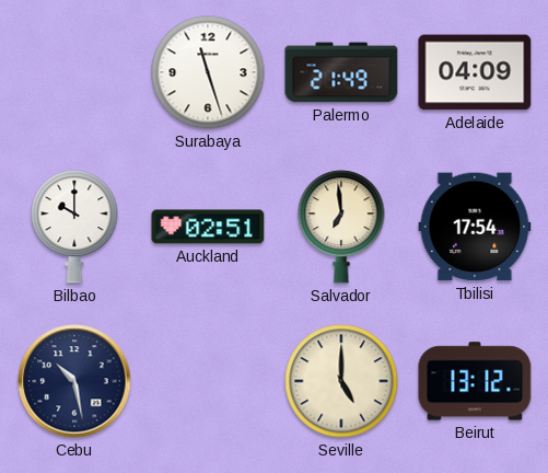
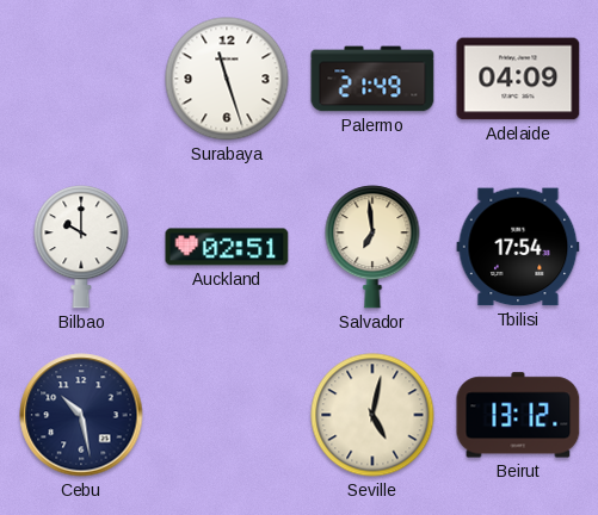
Seville: 5:00 -> 5:02 (372, 415)
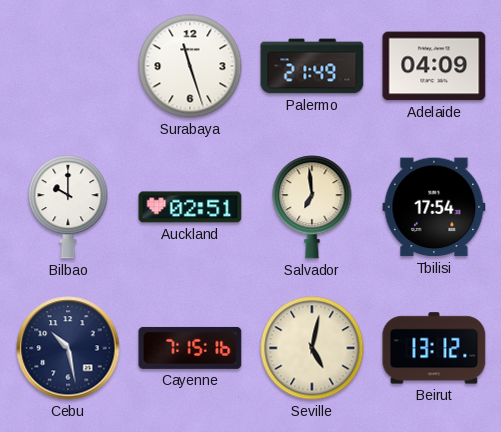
Cayenne: none -> 7:15 (190, 348)
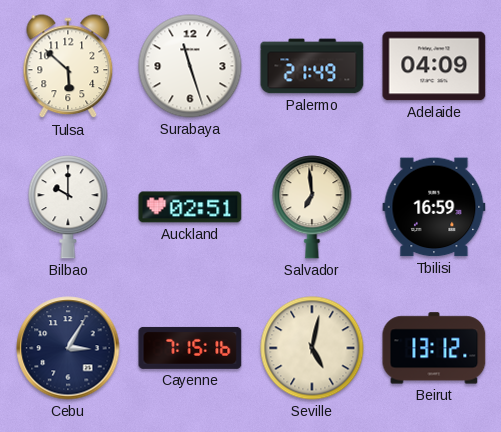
Tulsa: none -> 5:52 (68, 67)
Tbilisi: 17:54 -> 16:59 (434, 207)
Cebu: 10:28 -> 3:05 (68, 348)
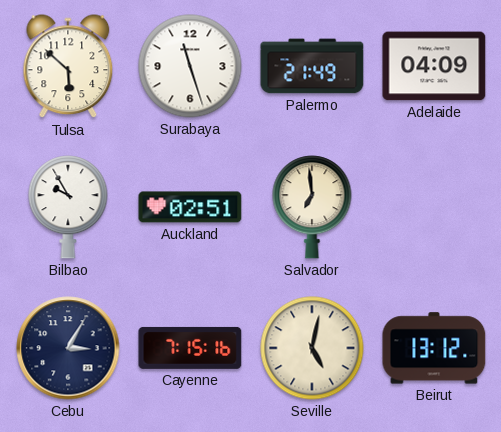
Bilbao: 10:00 -> 9:55 (68, 207)
Tbilisi: 16:59 -> none (434, 207)
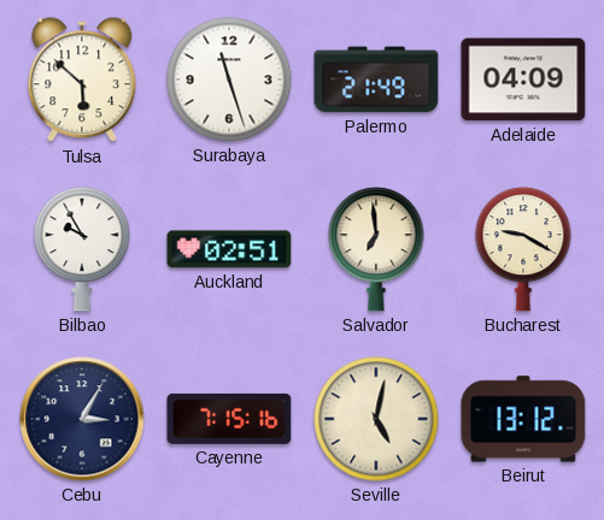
Bucharest: none -> 9:20 (523, 249)
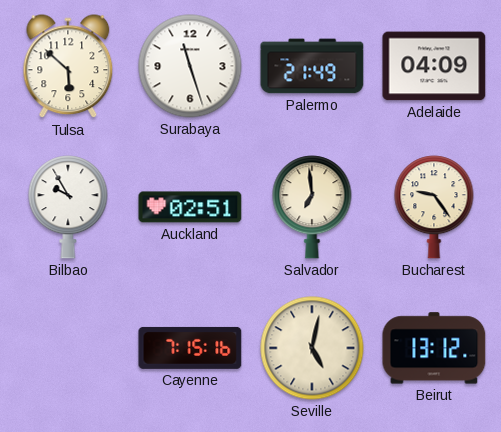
Bucharest: 9:20 -> 9:24 (434, 207)
Cebu: 3:05 -> none (82, 419)
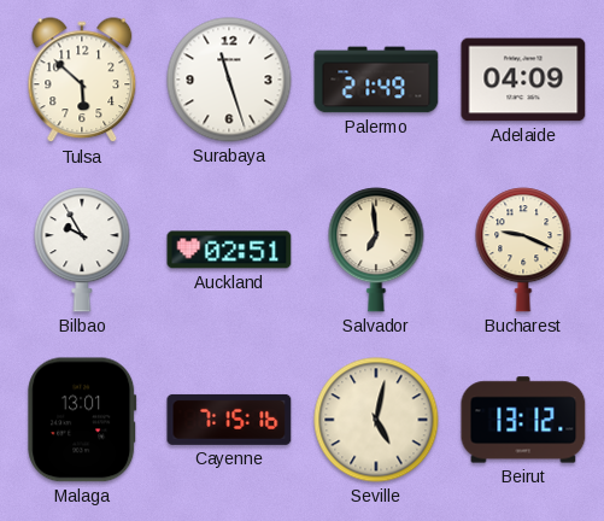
Bucharest: 9:24 -> 9:19 (523, 250)
Malaga: none -> 13:01 (82, 420)
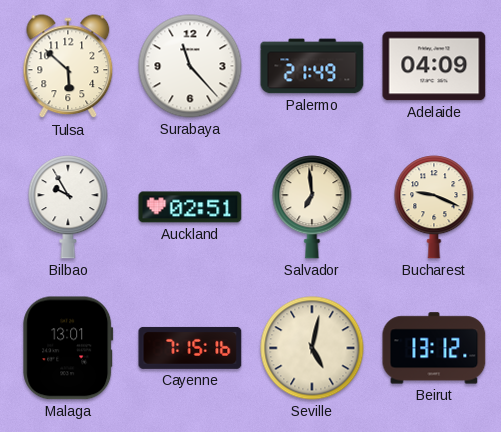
Surabaya: 11:27 -> 11:23 (190, 66)
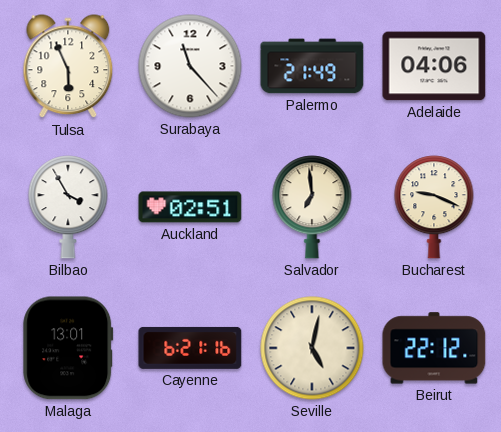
Tulsa: 5:52 -> 5:56 (68, 67)
Adelaide: 04:09 -> 04:06 (434, 66)
Bilbao: 9:55 -> 3:55 (68, 207)
Cayenne: 7:15 -> 6:21 (190, 348)
Beirut: 13:12 -> 22:12 (434, 348)
